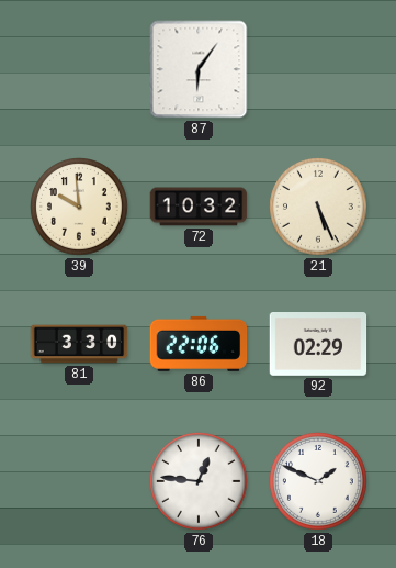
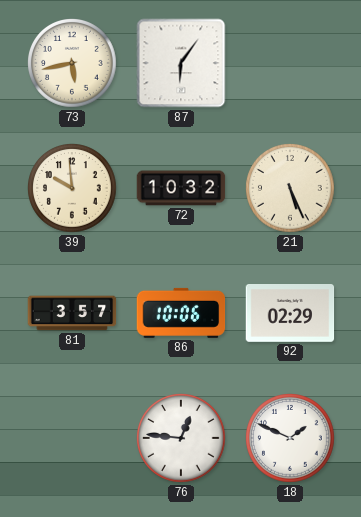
73: none -> 5:43 (73, 64)
81: 3:30 -> 3:57 (72, 313)
86: 22:06 -> 10:06 (181, 313)
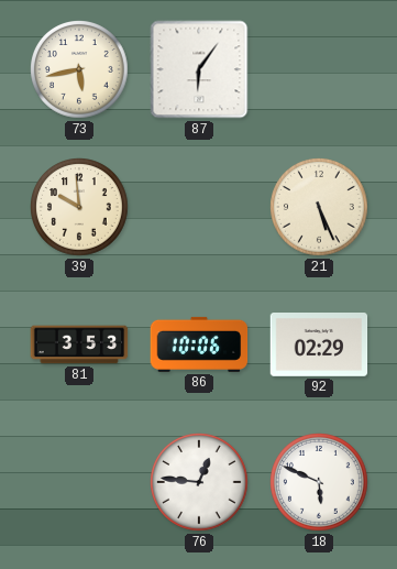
72: 10:32 -> none (181, 188)
81: 3:57 -> 3:53 (79, 344)
18: 1:49 -> 5:49 (320, 483)
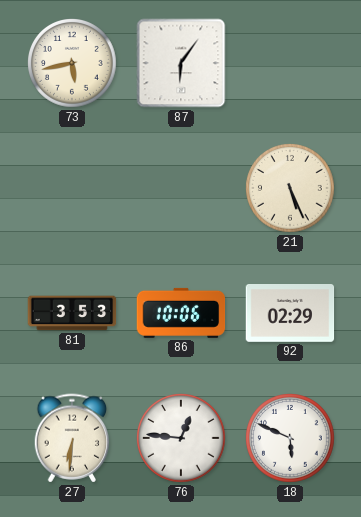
39: 9:59 -> none (80, 208)
27: none -> 6:31 (72, 438)
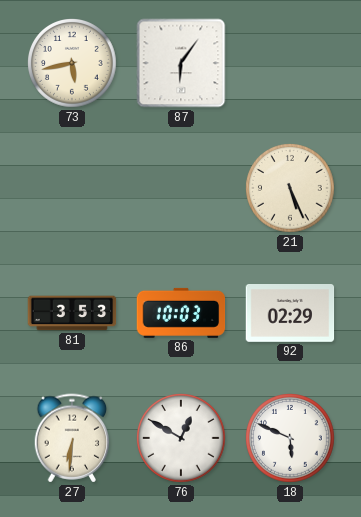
86: 10:06 -> 10:03 (181, 313)
76: 12:46 -> 12:50 (182, 439)
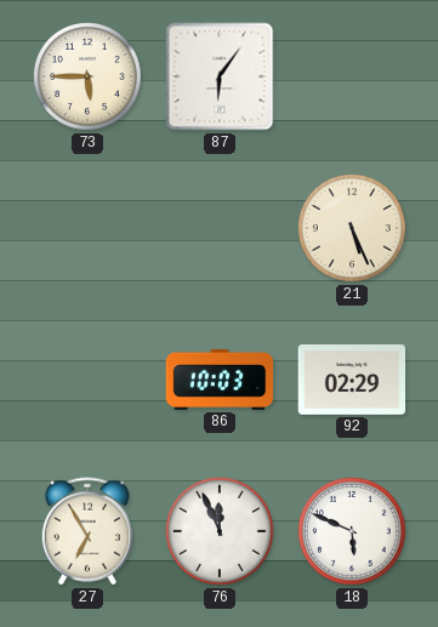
73: 5:43 -> 5:45 (89, 78)
81: 3:53 -> none (72, 313)
27: 6:31 -> 6:55 (87, 531)
76: 12:50 -> 11:56 (221, 532)
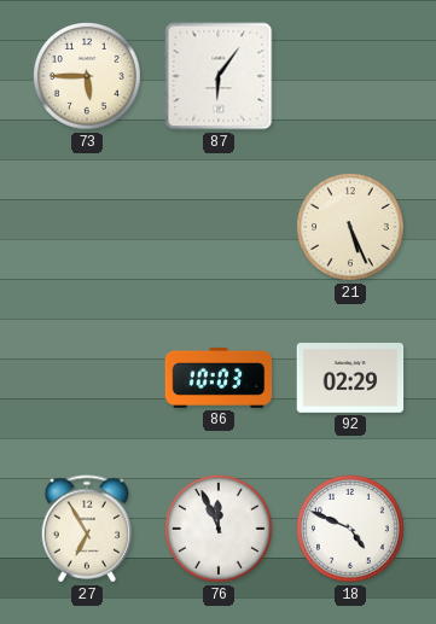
18: 5:49 -> 4:49 (351, 530)
